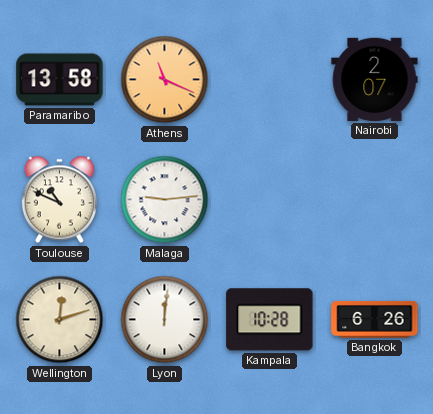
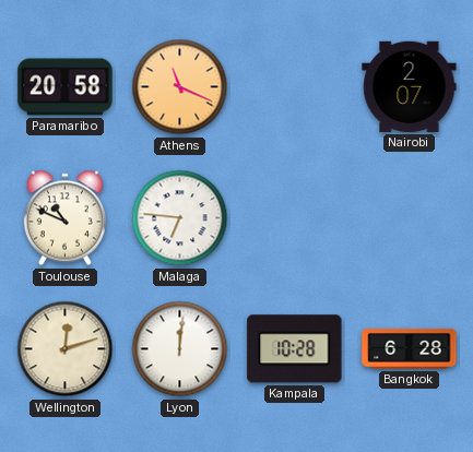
Paramaribo: 13:58 -> 20:58 (66, 87)
Malaga: 9:14 -> 6:46 (180, 218)
Bangkok: 6:26 -> 6:28 (410, 349)
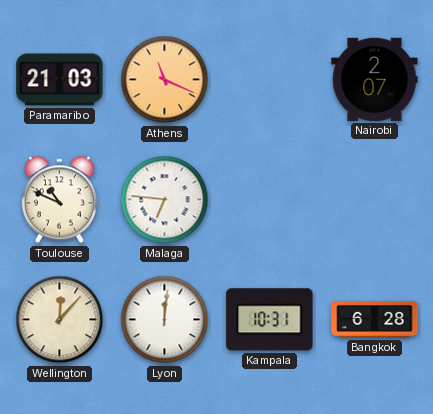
Paramaribo: 20:58 -> 21:03 (60, 80)
Wellington: 12:12 -> 12:07 (60, 320)
Kampala: 10:28 -> 10:31 (270, 320)
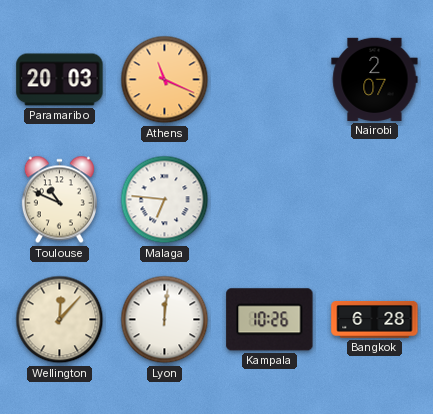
Paramaribo: 21:03 -> 20:03 (60, 80)
Kampala: 10:31 -> 10:26 (270, 320)
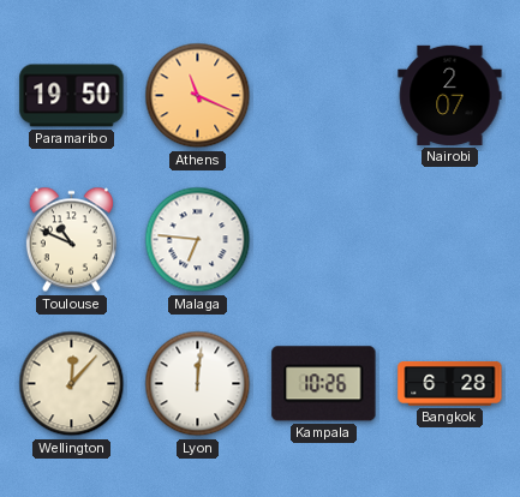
Paramaribo: 20:03 -> 19:50 (72, 96)
